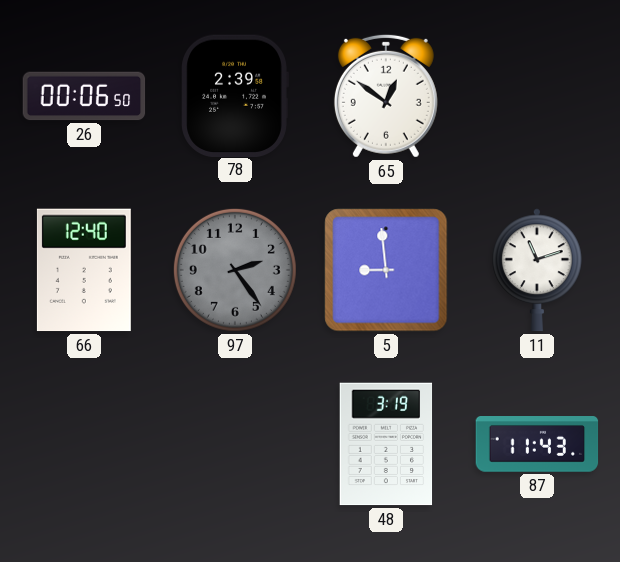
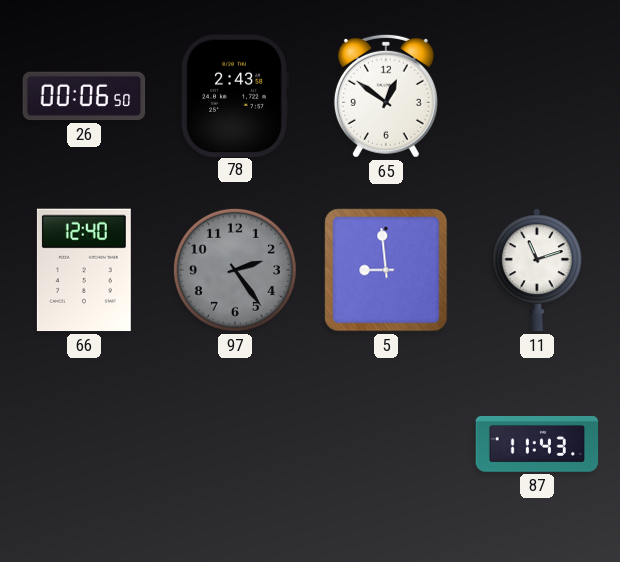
78: 2:39 -> 2:43 (235, 95)
48: 3:19 -> none (386, 444)
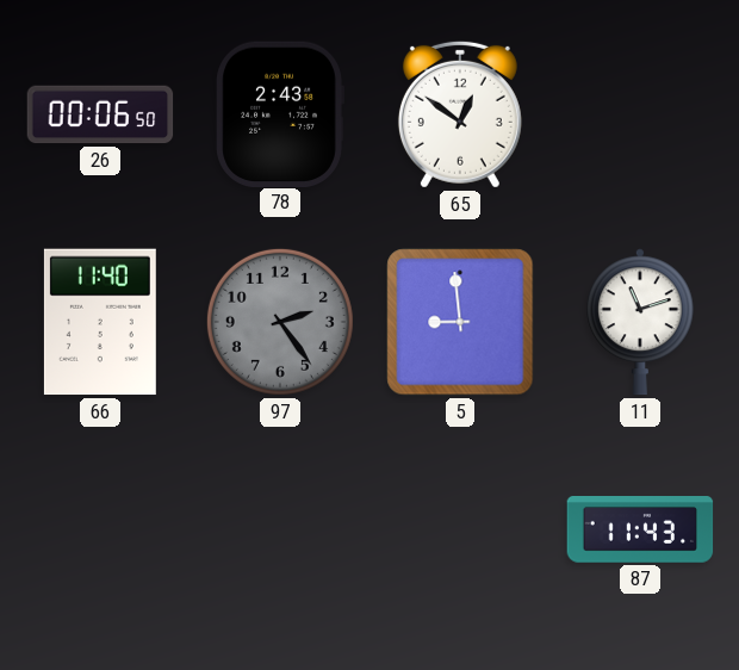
66: 12:40 -> 11:40 (100, 322)
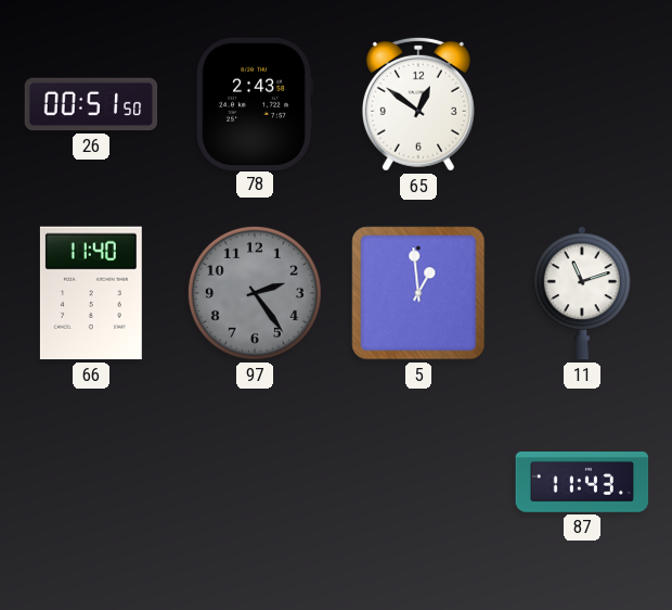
26: 00:06 -> 00:51 (91, 104)
5: 8:59 -> 12:59 (418, 293)
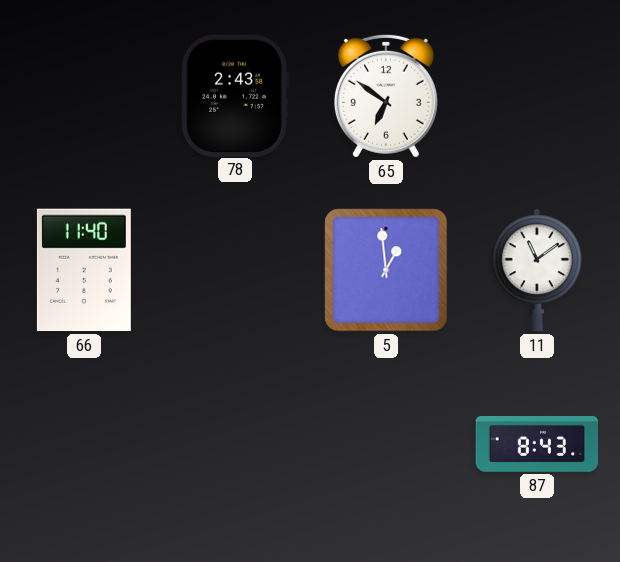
26: 00:51 -> none (91, 104)
65: 12:51 -> 6:51 (386, 96)
97: 2:24 -> none (255, 293)
11: 11:12 -> 11:09 (537, 270)
87: 11:43 -> 8:43 (537, 445)
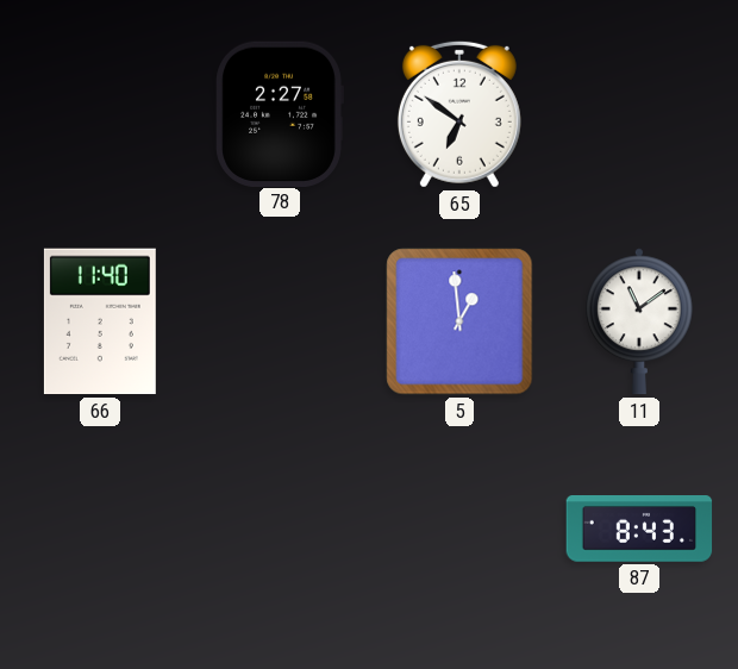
78: 2:43 -> 2:27 (280, 113)
